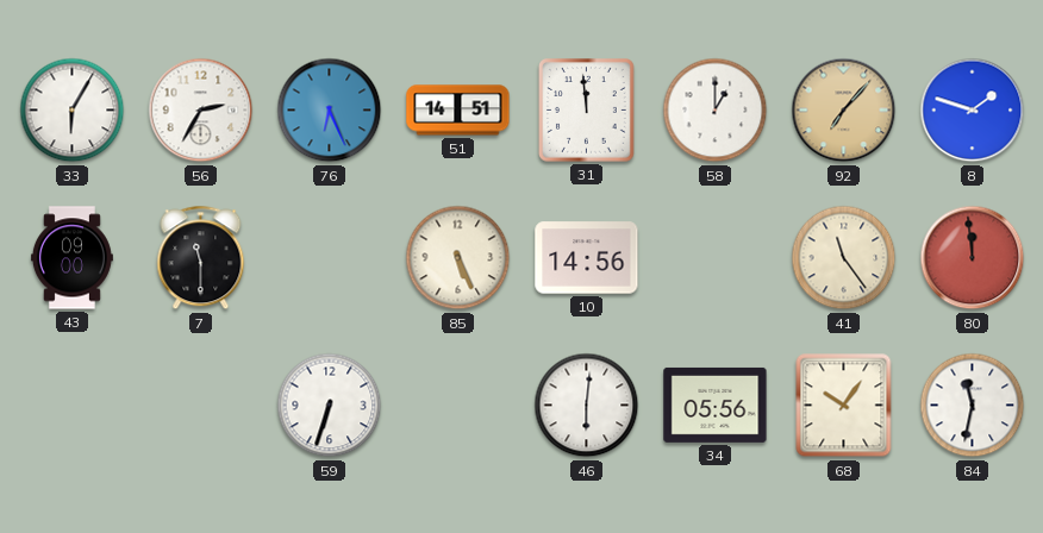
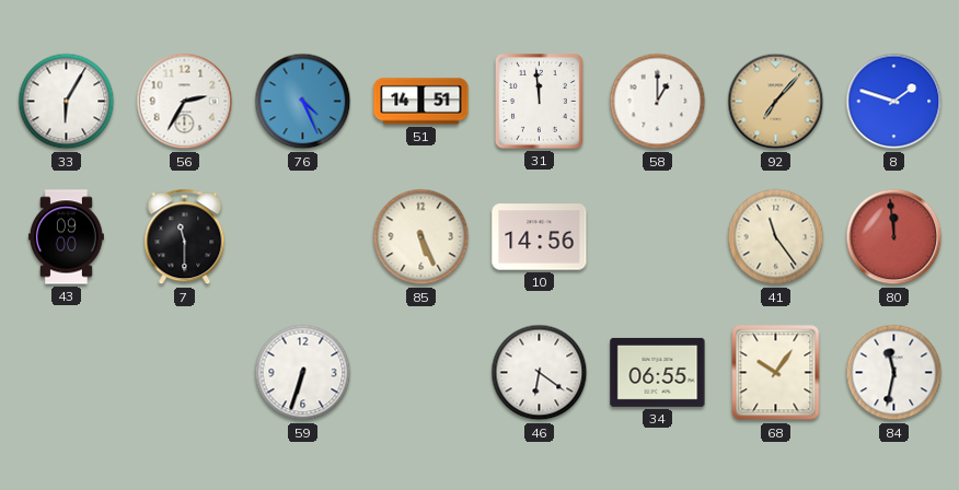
76: 6:26 -> 4:26 (303, 102)
46: 6:01 -> 6:21 (540, 373)
34: 05:56 -> 06:55 (658, 372)
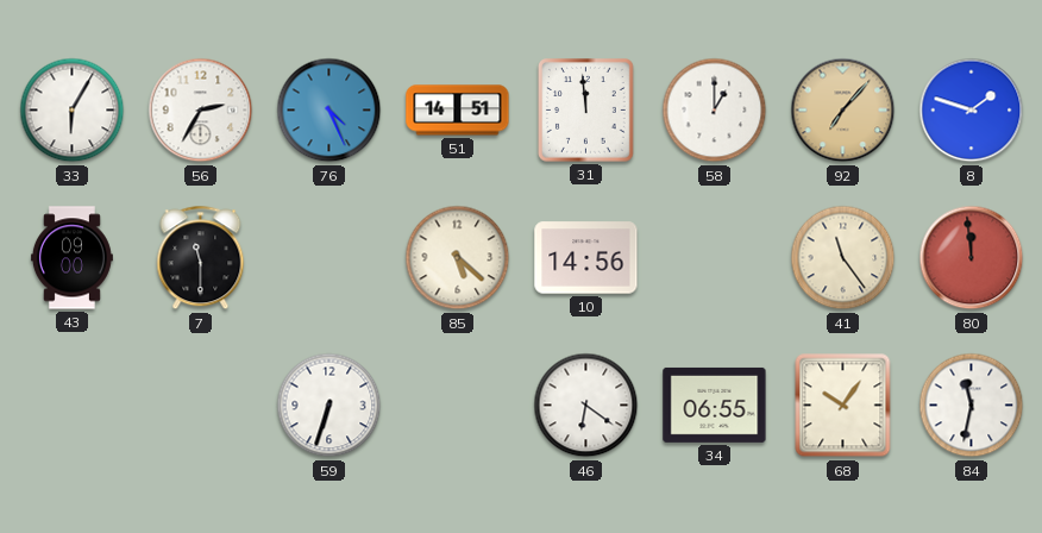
85: 5:26 -> 5:22 (458, 258)
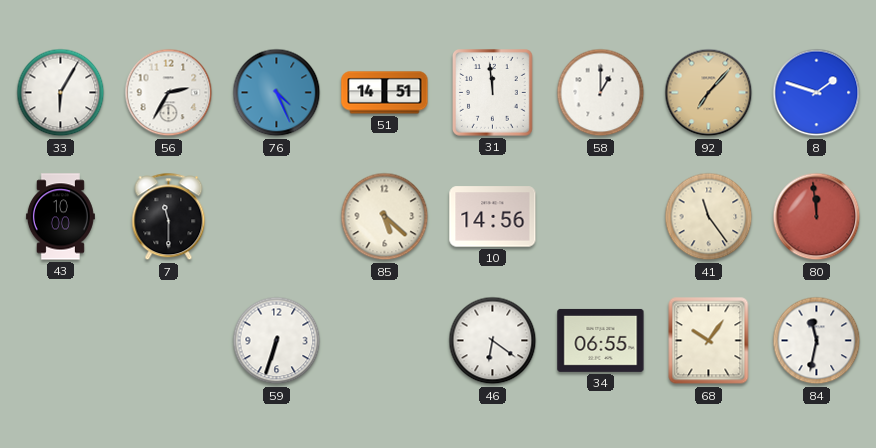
43: 09:00 -> 10:00 (60, 217)
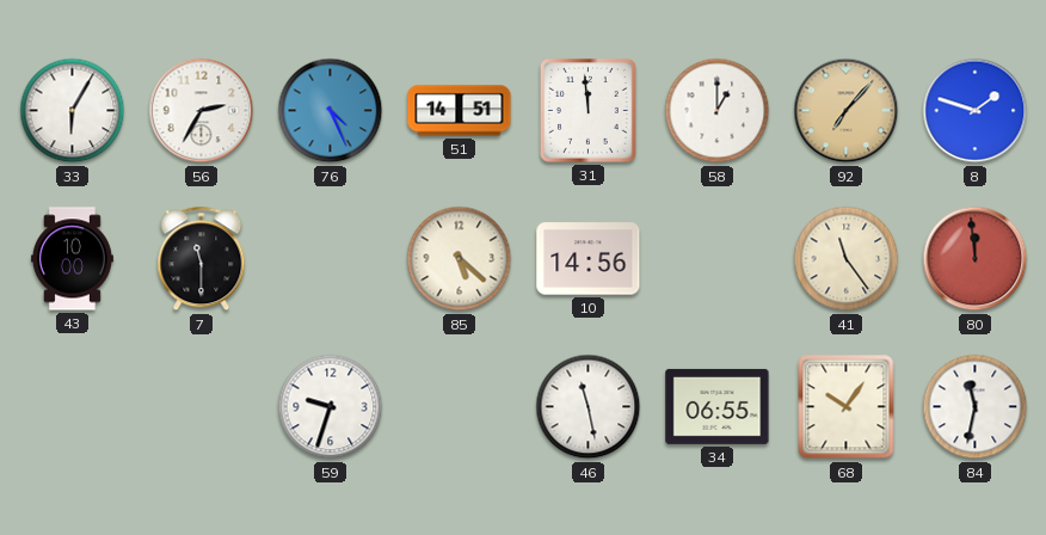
59: 6:33 -> 9:33 (331, 407)
46: 6:21 -> 11:28 (589, 407)
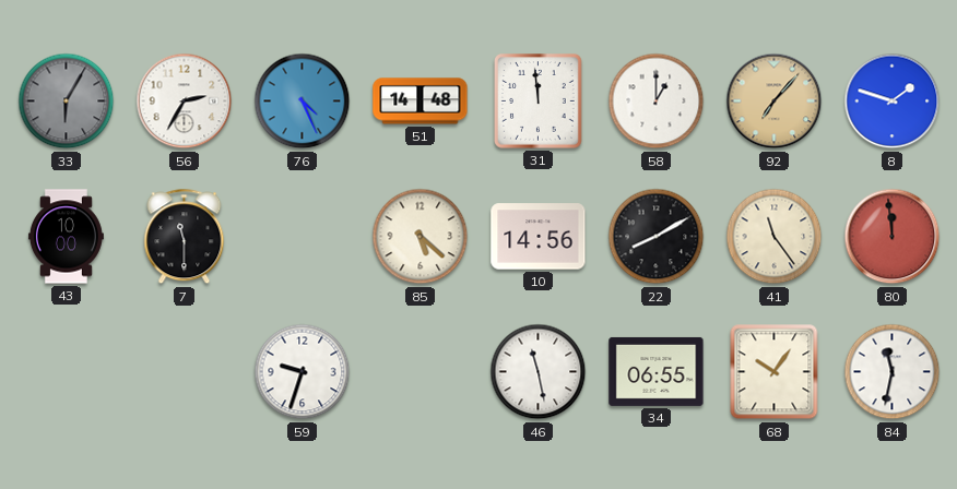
33 dial: white -> grey (67, 102)
51: 14:51 -> 14:48 (421, 102)
22: none -> 8:10 (657, 237)
